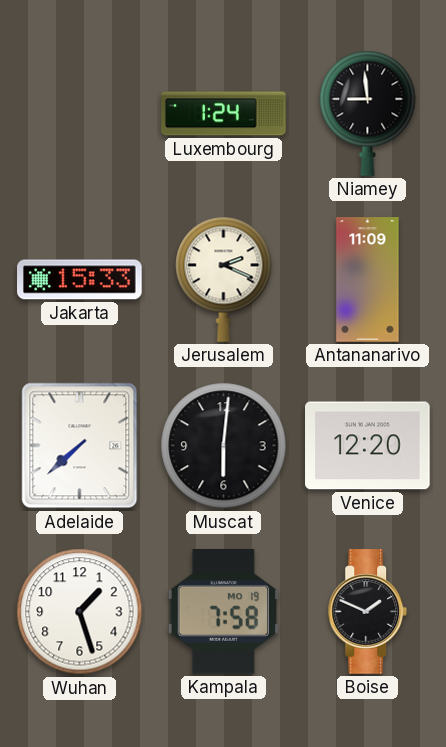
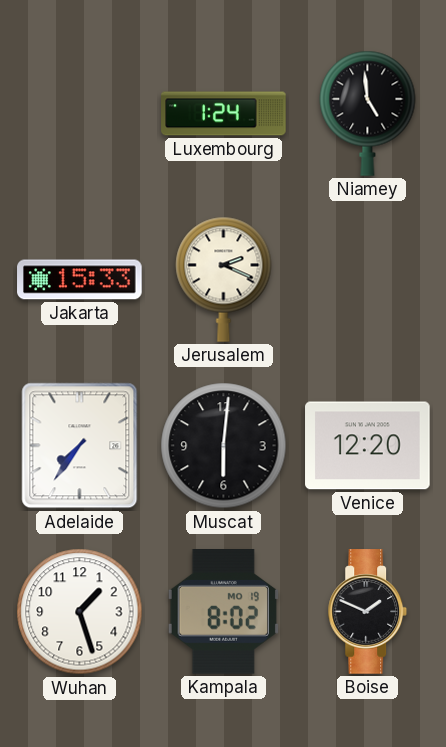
Niamey: 8:59 -> 4:59 (368, 113)
Antananarivo: 11:09 -> none (368, 280)
Adelaide: 7:38 -> 7:36 (80, 446)
Kampala: 7:58 -> 8:02 (223, 612)
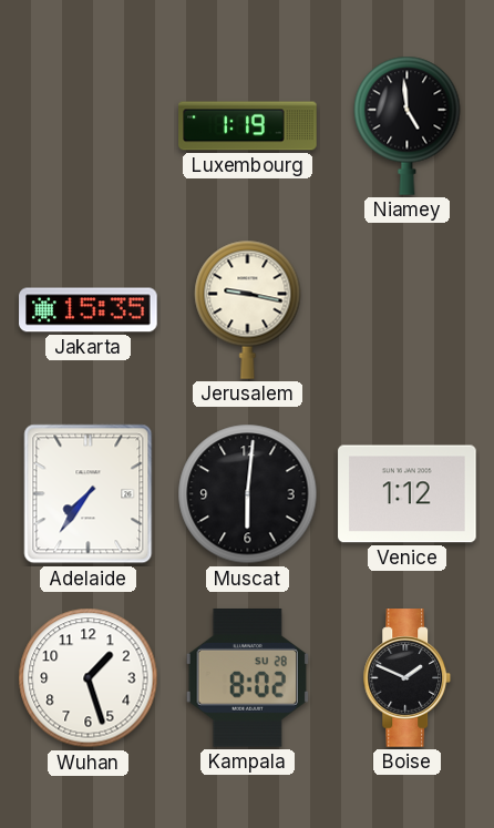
Luxembourg: 1:24 -> 1:19 (248, 126)
Jakarta: 15:33 -> 15:35 (89, 310)
Jerusalem: 2:19 -> 9:17 (248, 309)
Venice: 12:20 -> 1:12 (408, 494)
Kampala date: MO 19 -> SU 28 (247, 678)
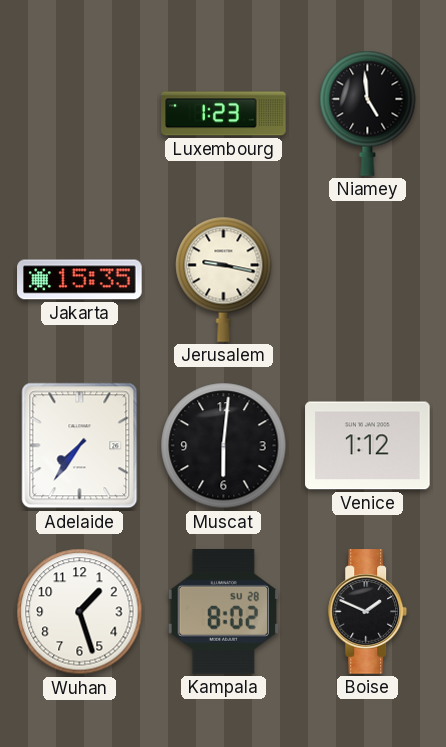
Luxembourg: 1:19 -> 1:23 (224, 114)
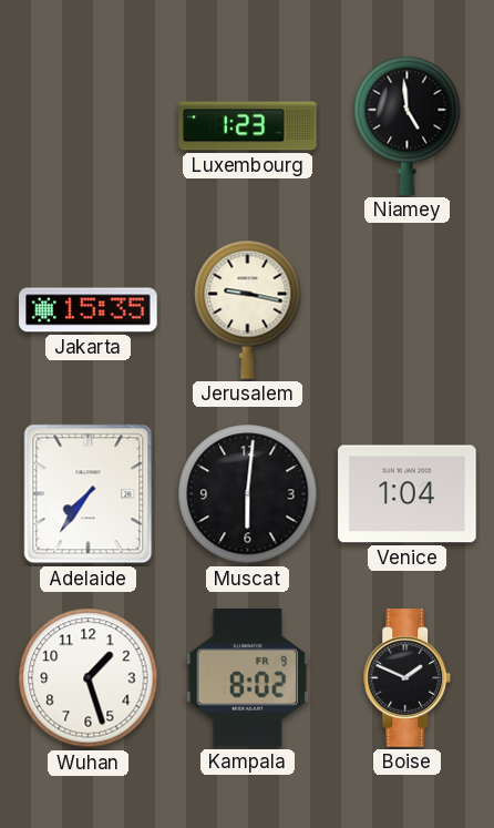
Venice: 1:12 -> 1:04 (408, 494)
Kampala date: SU 28 -> FR 9 (247, 678)
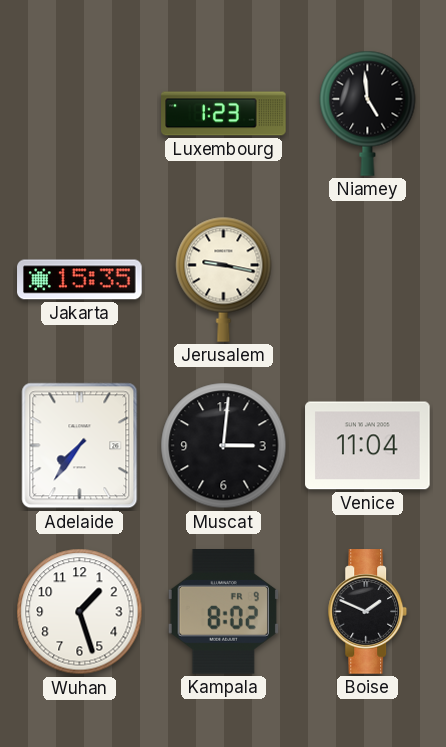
Muscat: 6:01 -> 3:01 (224, 446)
Venice: 1:04 -> 11:04 (368, 446)
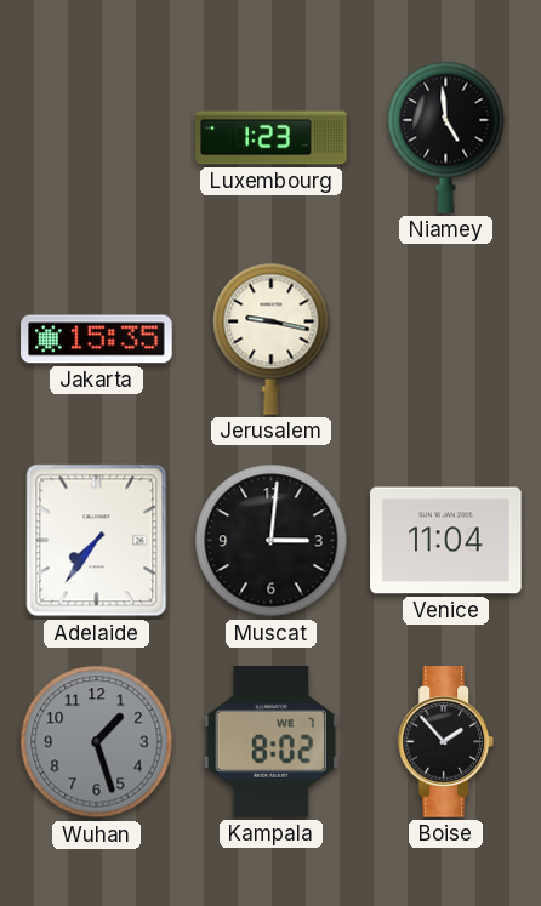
Wuhan dial: white -> grey (97, 742)
Kampala date: FR 9 -> WE 7 (270, 742)
Boise: 1:49 -> 1:53 (446, 742)
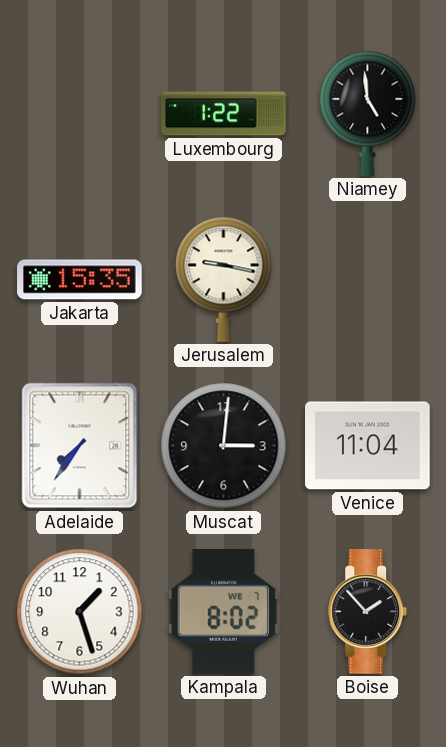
Luxembourg: 1:23 -> 1:22 (224, 114)
Wuhan dial: grey -> white (80, 612)
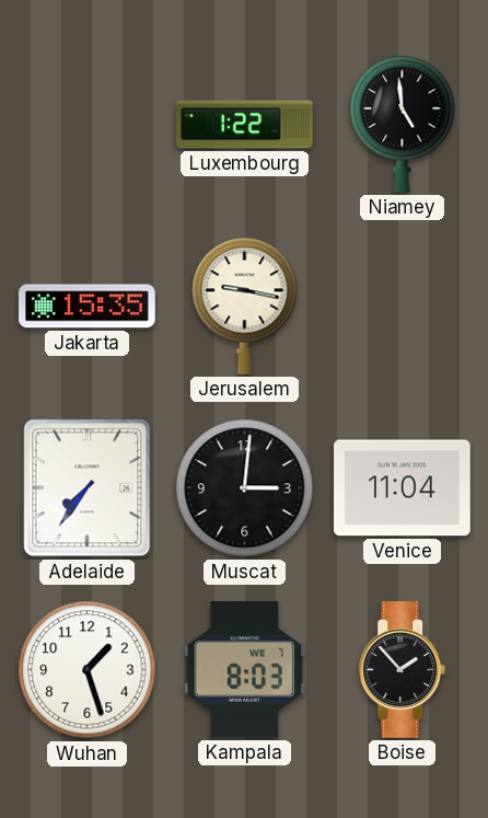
Kampala: 8:02 -> 8:03 (244, 670)
